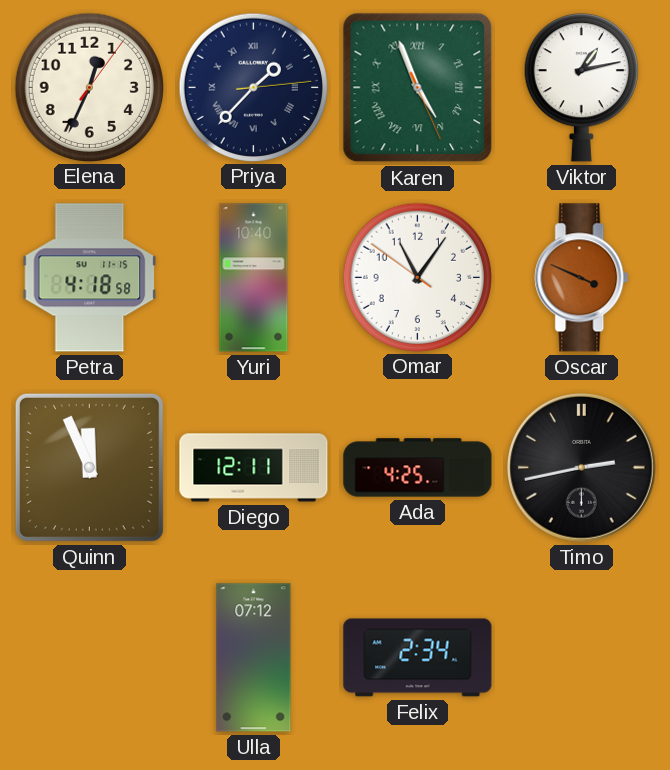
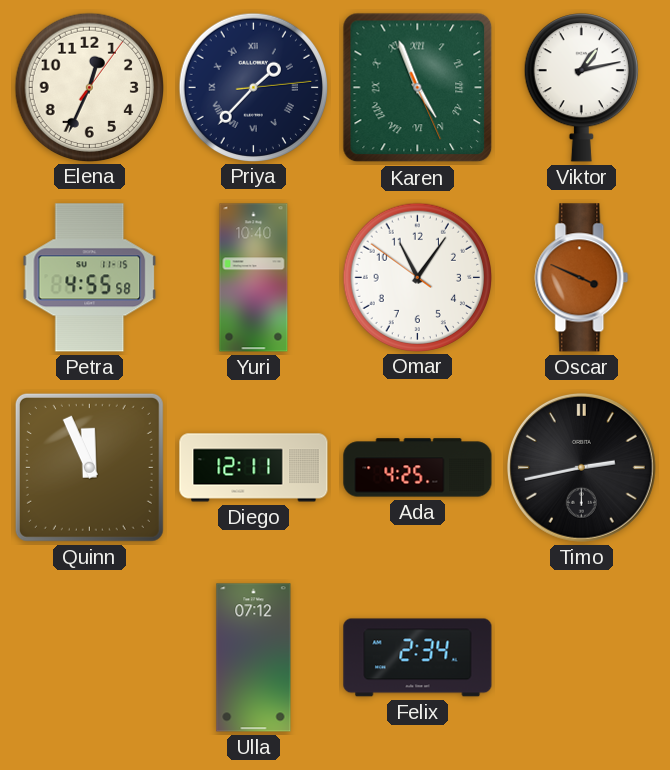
Petra: 4:18 -> 4:55 (90, 278)
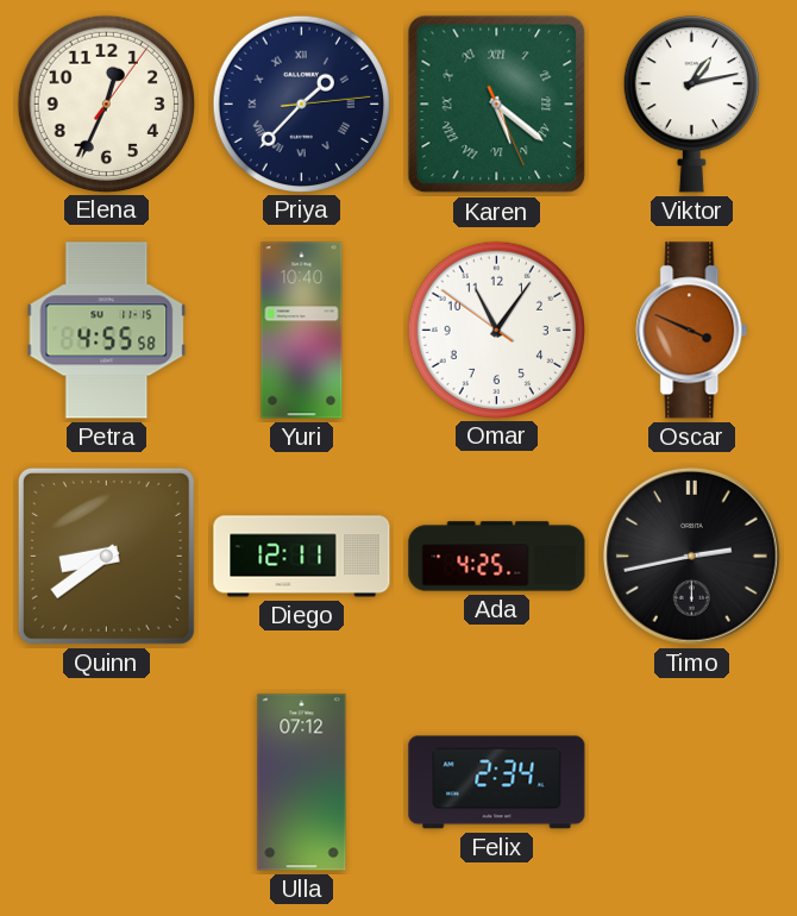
Karen: 4:56 -> 5:21 (497, 105)
Quinn: 11:56 -> 8:39 (106, 556)
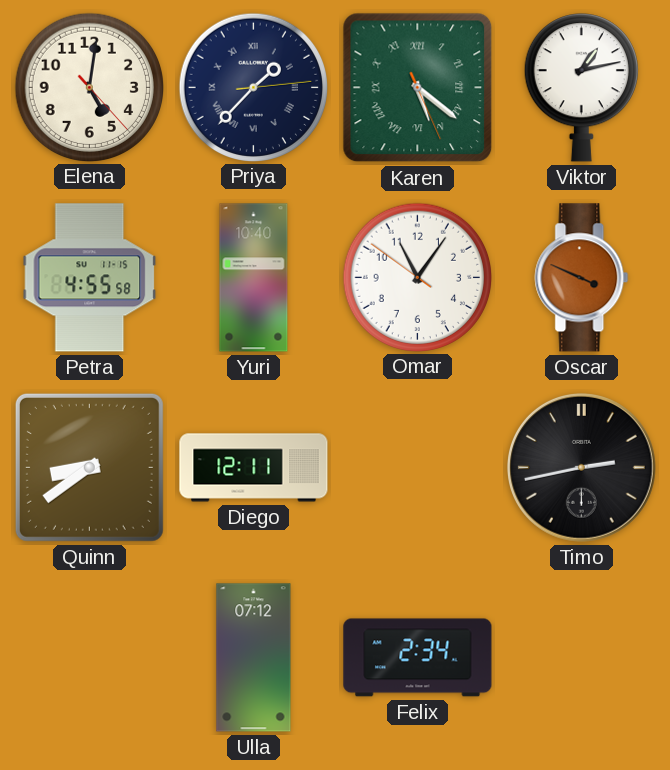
Elena: 12:34 -> 5:01 (89, 87)
Ada: 4:25 -> none (497, 557)
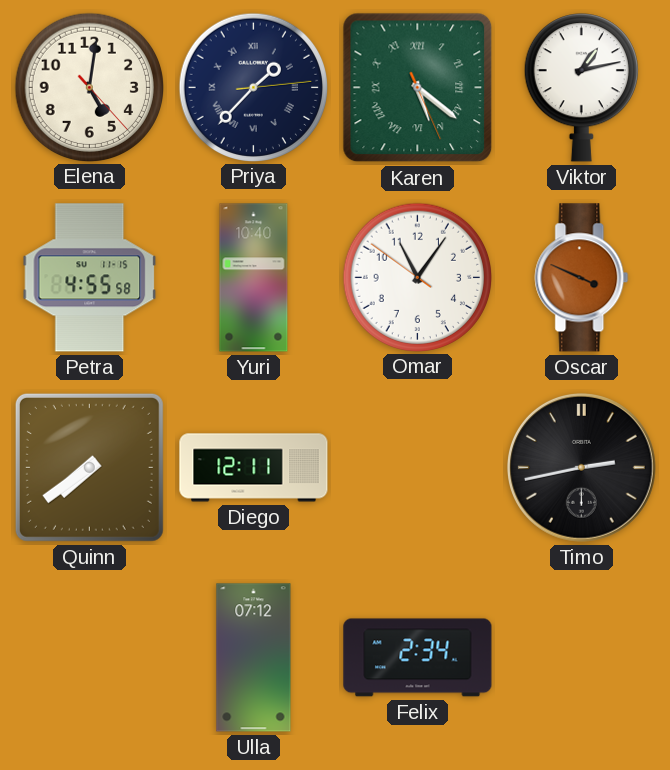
Quinn: 8:39 -> 7:39 (89, 467)
